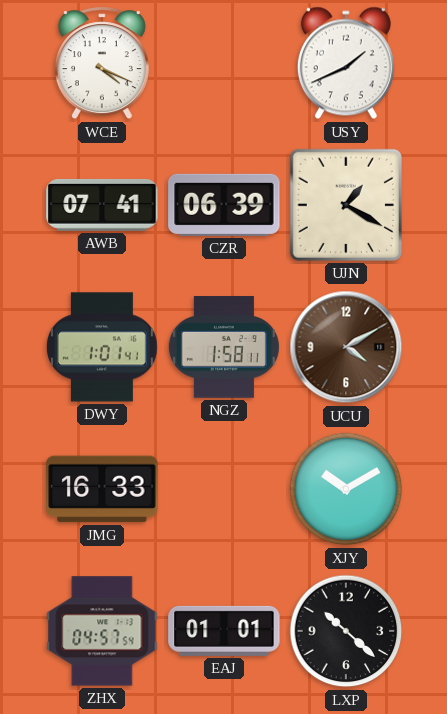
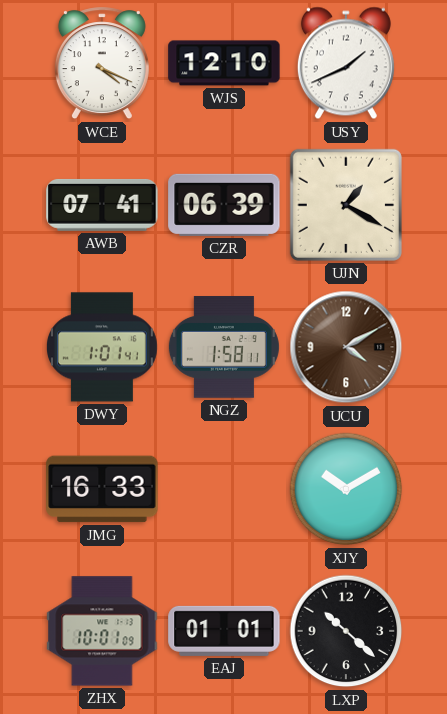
WJS: none -> 12:10 (224, 63)
ZHX: 04:57 -> 10:01 (102, 631)
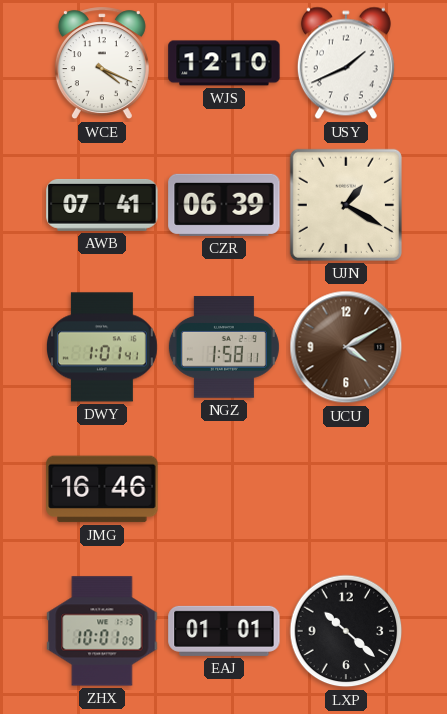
JMG: 16:33 -> 16:46 (102, 489)
XJY: 10:10 -> none (346, 489)
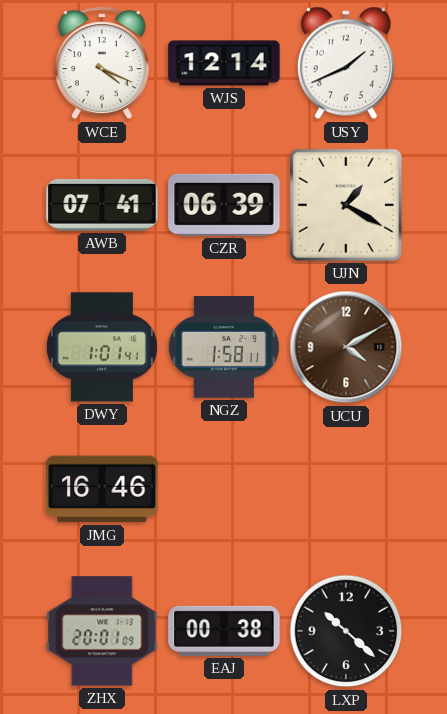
WJS: 12:10 -> 12:14 (224, 63)
ZHX: 10:01 -> 20:01 (102, 631)
EAJ: 01:01 -> 00:38 (224, 631)
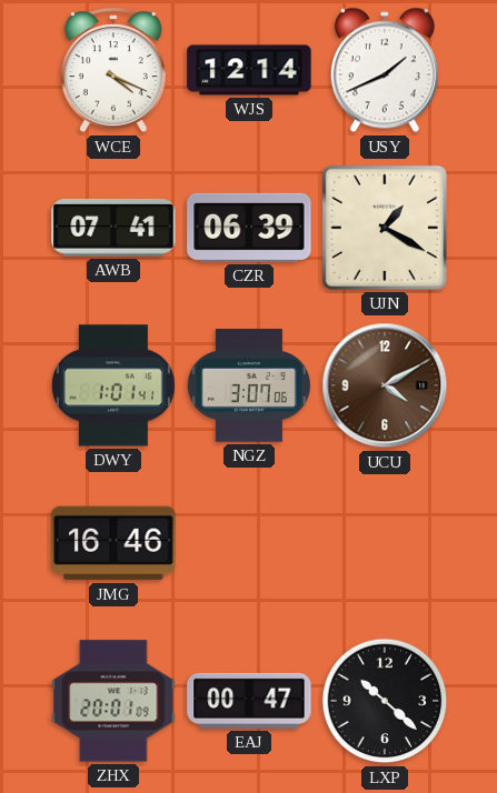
NGZ: 1:58 -> 3:07 (249, 385)
EAJ: 00:38 -> 00:47 (249, 701)
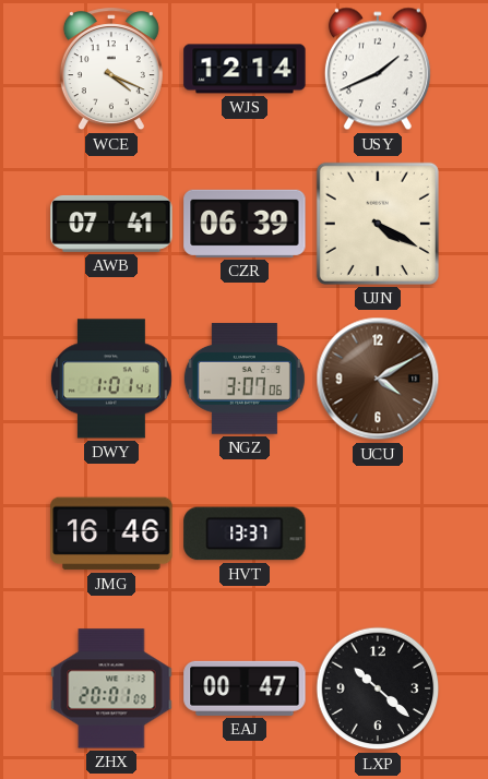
UJN: 1:20 -> 4:20 (378, 224)
HVT: none -> 13:37 (245, 534)
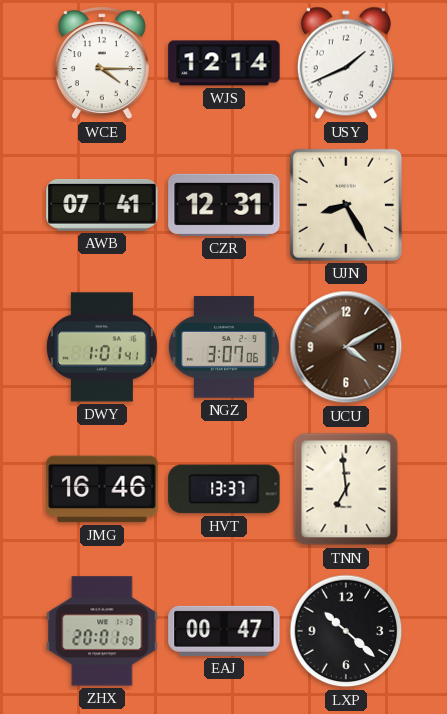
WCE: 4:19 -> 4:15 (102, 64)
CZR: 06:39 -> 12:31 (224, 205)
UJN: 4:20 -> 8:25 (346, 205)
TNN: none -> 6:59 (346, 489)
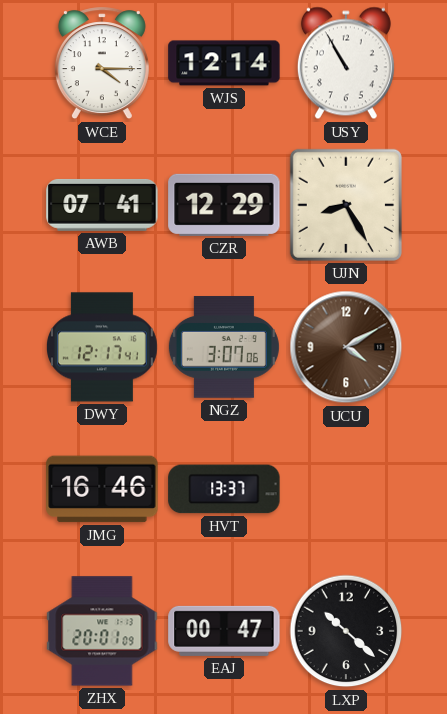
USY: 1:41 -> 10:55 (346, 63)
CZR: 12:31 -> 12:29 (224, 205)
DWY: 1:01 -> 12:17 (102, 347)
TNN: 6:59 -> none (346, 489)
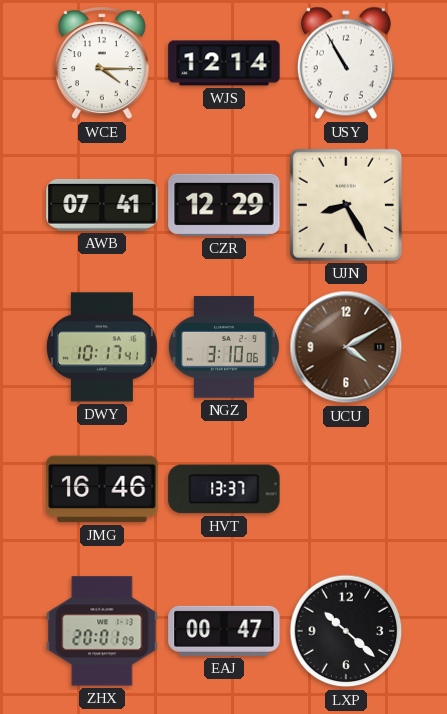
DWY: 12:17 -> 10:17 (102, 347)
NGZ: 3:07 -> 3:10 (224, 347)
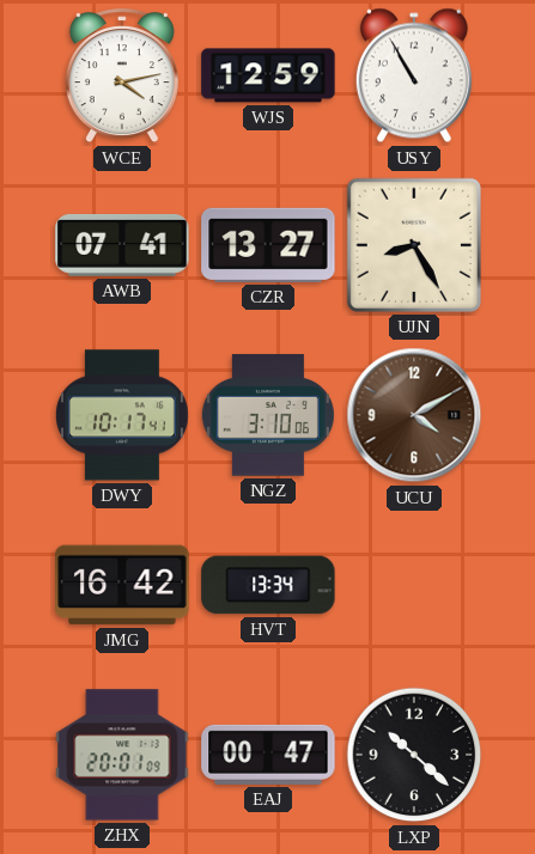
WCE: 4:15 -> 4:13 (122, 77)
WJS: 12:14 -> 12:59 (268, 75)
CZR: 12:29 -> 13:27 (268, 245)
JMG: 16:46 -> 16:42 (122, 585)
HVT: 13:37 -> 13:34 (268, 585)
